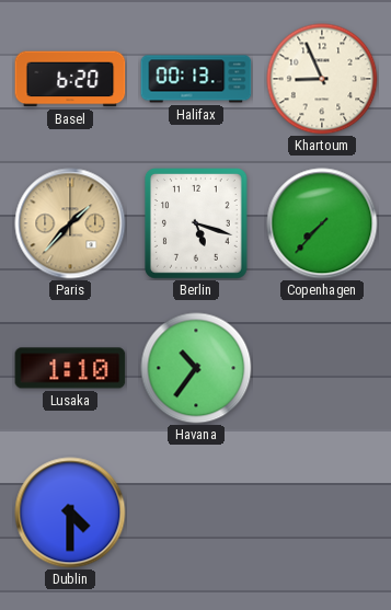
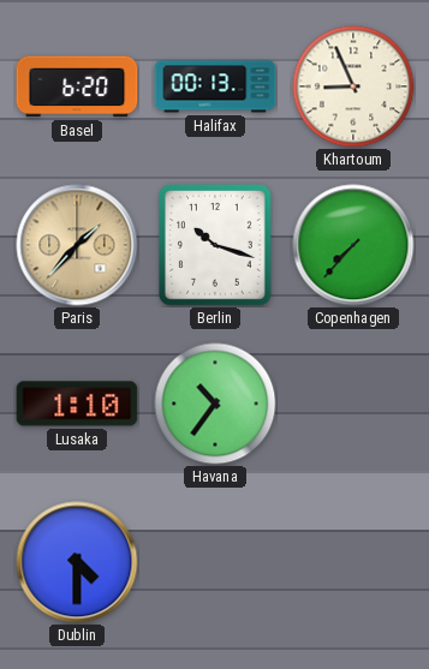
Berlin: 5:18 -> 10:18 (216, 246)
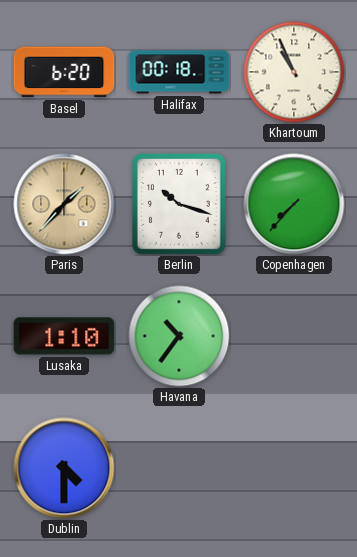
Halifax: 00:13 -> 00:18 (179, 72)
Khartoum: 8:56 -> 10:56 (294, 72)
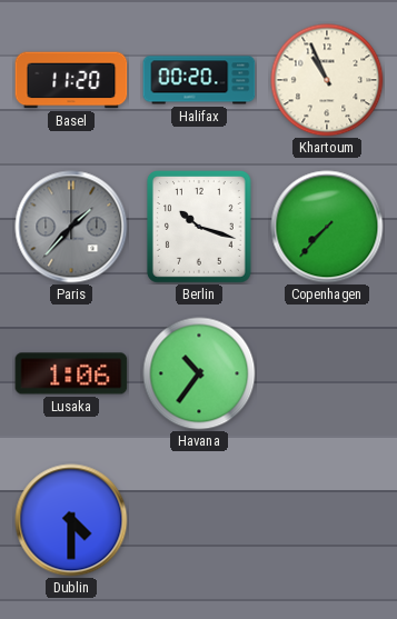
Basel: 6:20 -> 11:20 (71, 80)
Halifax: 00:18 -> 00:20 (199, 80)
Paris dial: champagne -> grey (71, 227)
Lusaka: 1:10 -> 1:06 (71, 373)
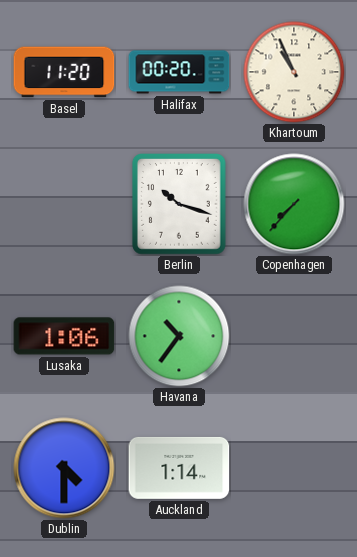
Paris: 1:37 -> none (71, 227)
Auckland: none -> 1:14 (179, 468)
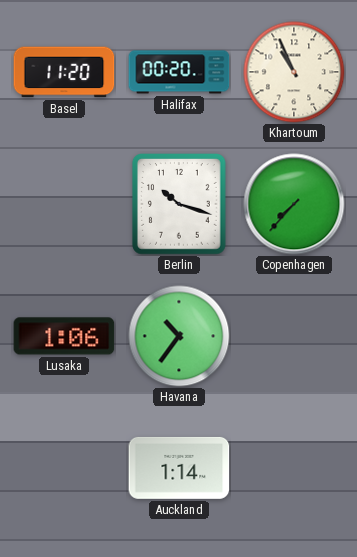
Dublin: 4:30 -> none (64, 468)
